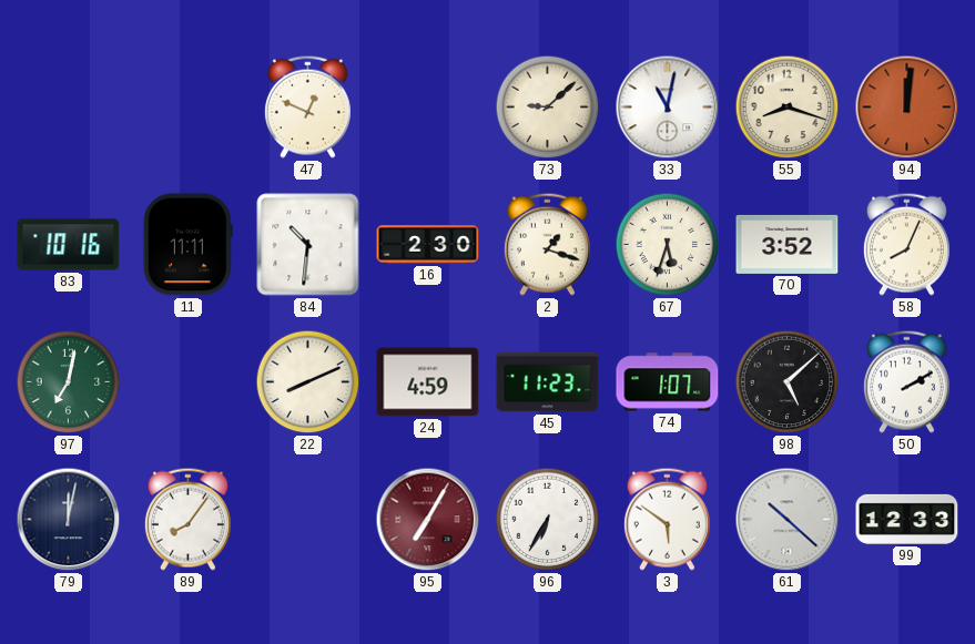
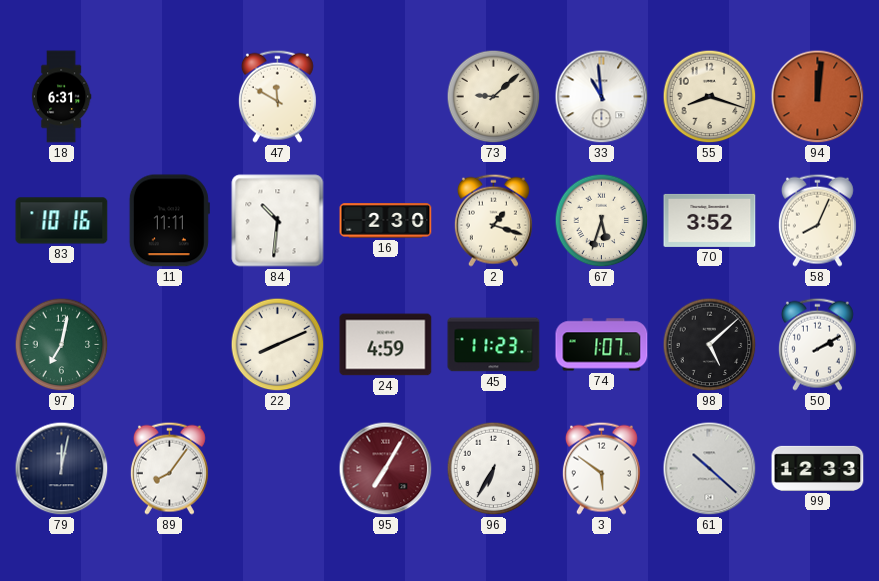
18: none -> 6:31 (61, 97)
47: 12:49 -> 11:50 (277, 96)
33: 11:02 -> 10:59 (602, 97)
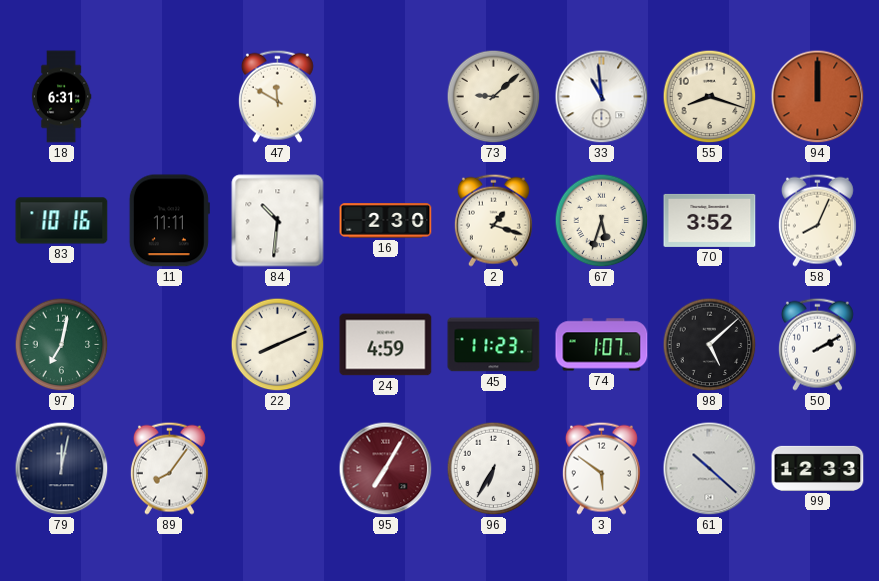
94: 12:01 -> 12:00 (818, 97)
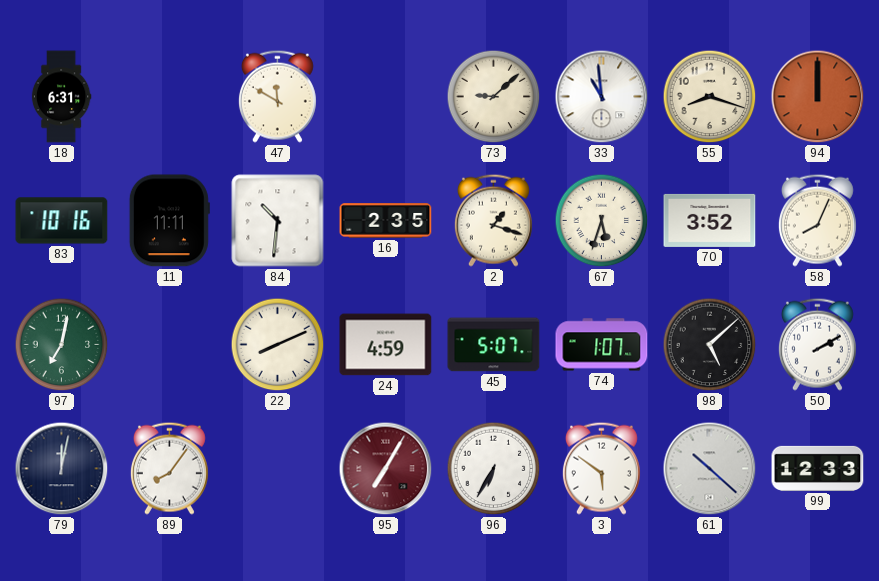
16: 2:30 -> 2:35 (386, 221)
45: 11:23 -> 5:07 (494, 345)
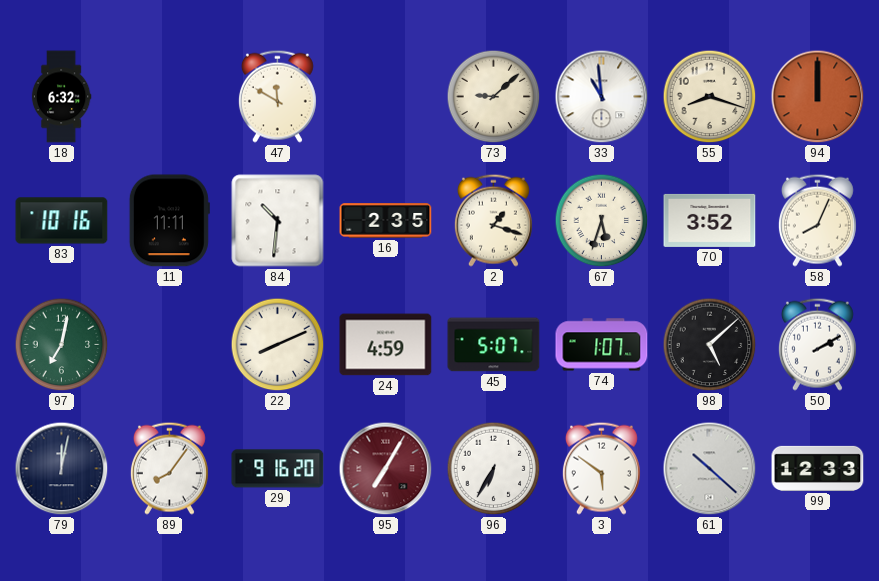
18: 6:31 -> 6:32 (61, 97)
29: none -> 9:16 (278, 469)
